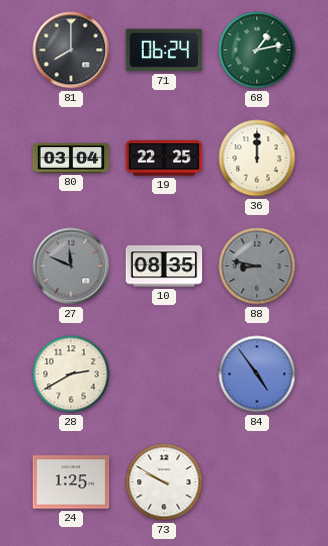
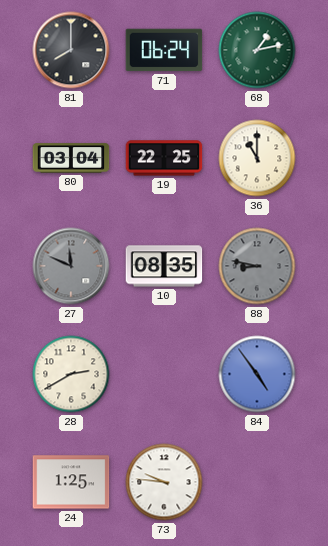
36: 12:00 -> 11:00 (257, 158)
73: 9:50 -> 9:46 (164, 482)
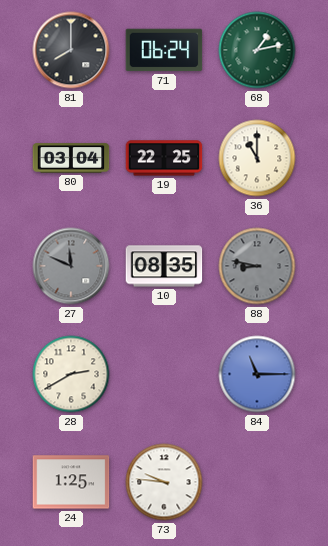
84: 4:54 -> 11:15 (257, 374)
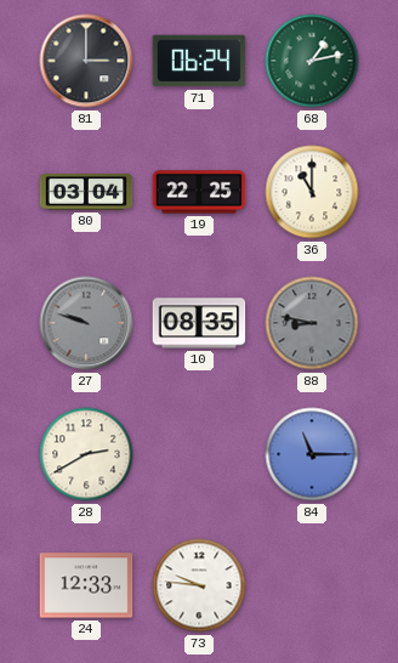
81: 8:00 -> 3:00 (86, 61)
27: 11:49 -> 9:48 (86, 323)
24: 1:25 -> 12:33 (86, 585)
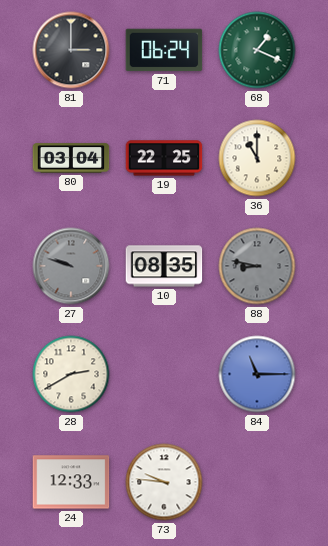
68: 1:13 -> 1:19 (257, 50)
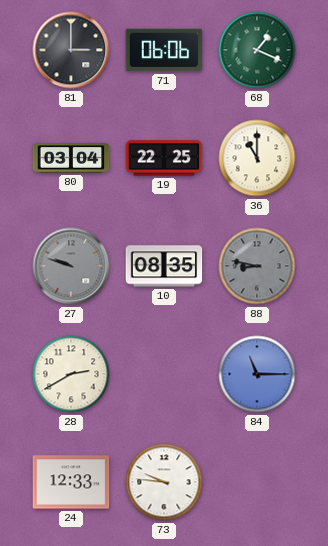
71: 06:24 -> 06:06 (164, 50)
